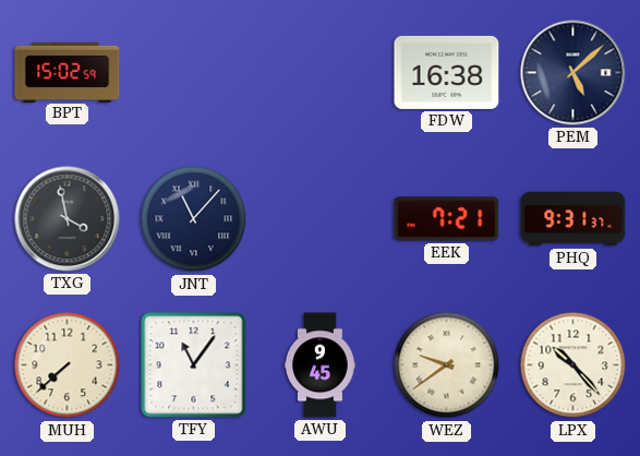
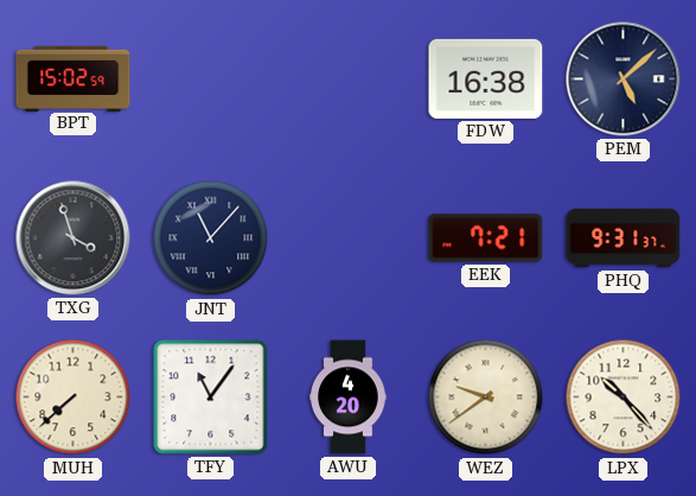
TXG: 3:58 -> 3:57 (74, 239)
AWU: 9:45 -> 4:20 (349, 398)
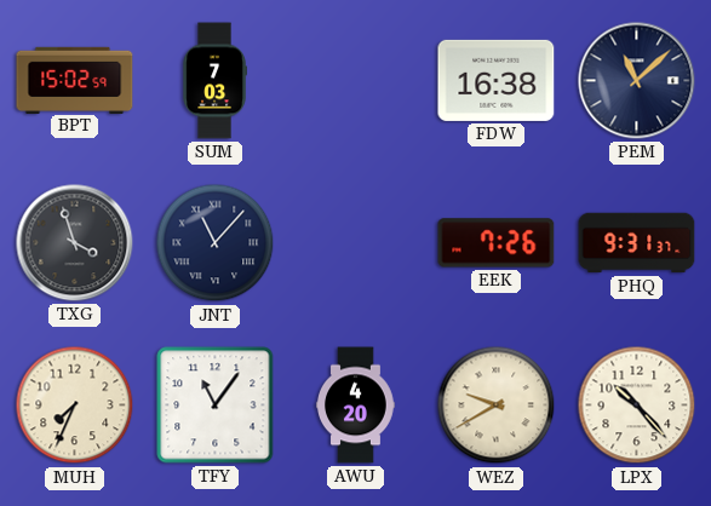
SUM: none -> 7:03 (214, 81)
PEM: 5:08 -> 11:08 (637, 81)
EEK: 7:21 -> 7:26 (497, 243)
MUH: 7:38 -> 7:34 (75, 406)
WEZ: 9:39 -> 9:40 (497, 406)
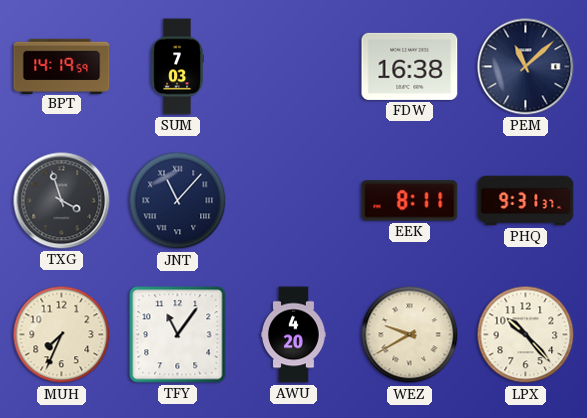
BPT: 15:02 -> 14:19 (62, 66)
EEK: 7:26 -> 8:11 (410, 201)
